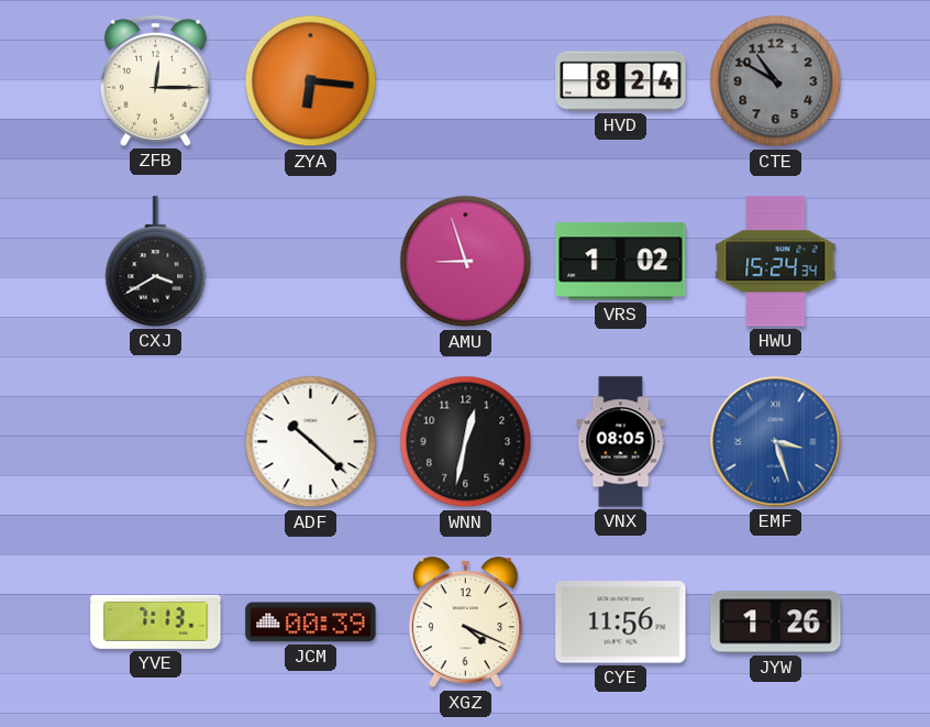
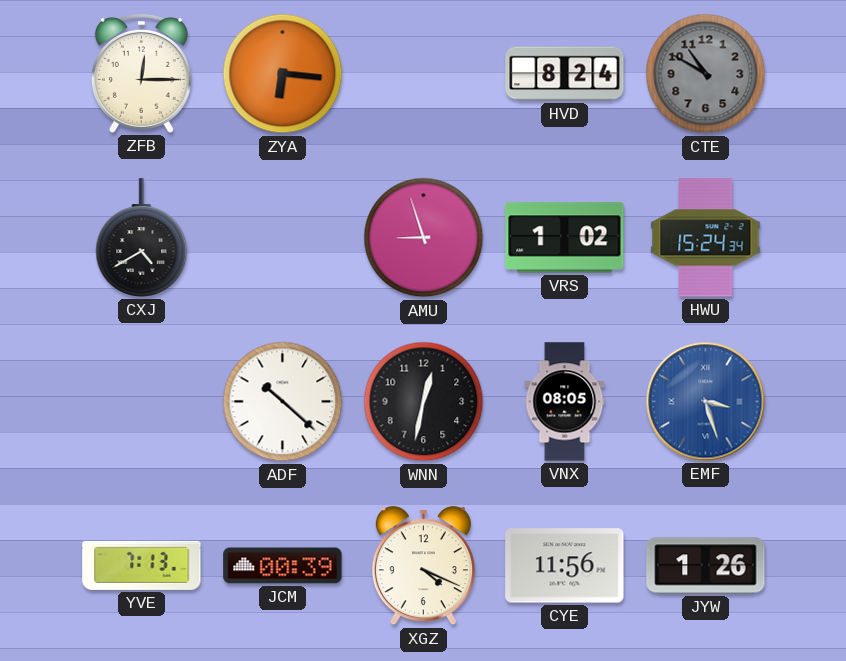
CXJ: 3:40 -> 4:40 (142, 238)
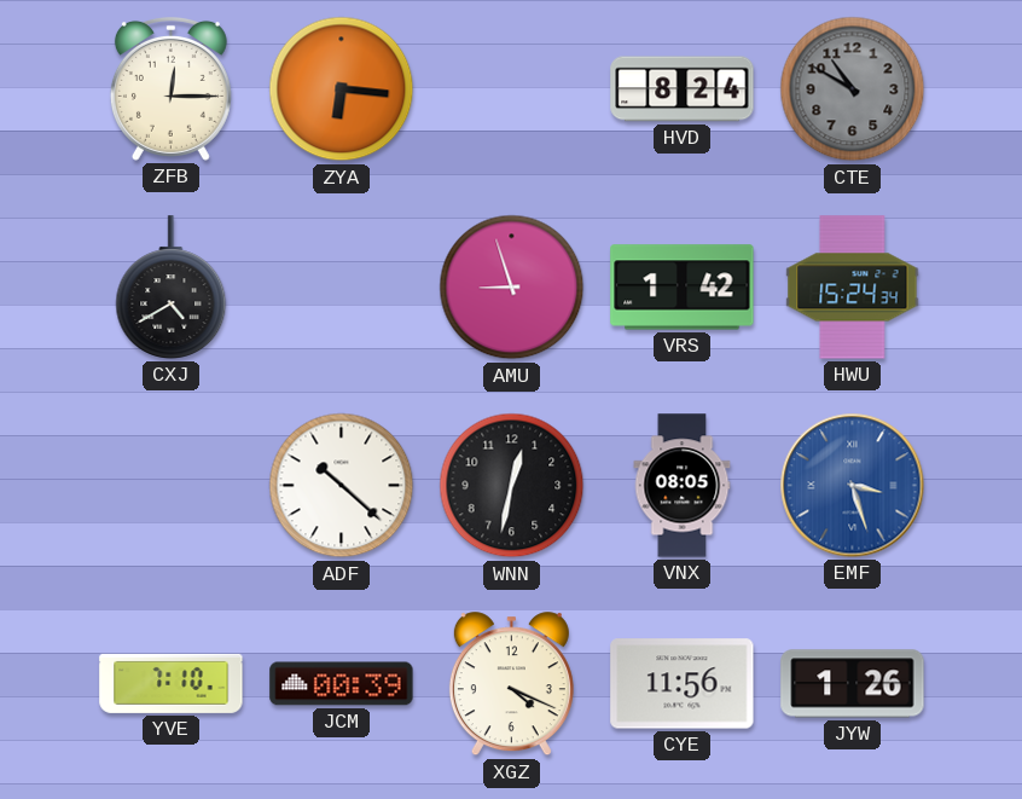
VRS: 1:02 -> 1:42 (683, 288)
YVE: 7:13 -> 7:10 (172, 683)
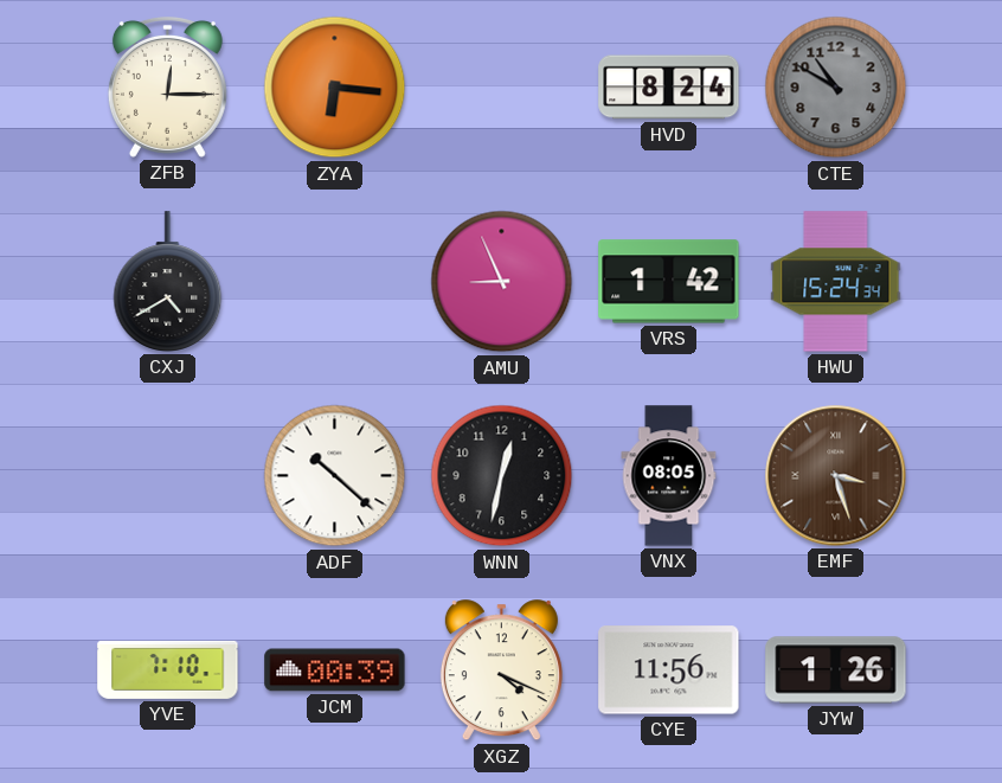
AMU: 8:57 -> 8:56 (502, 282)
EMF dial: blue -> brown (836, 476)
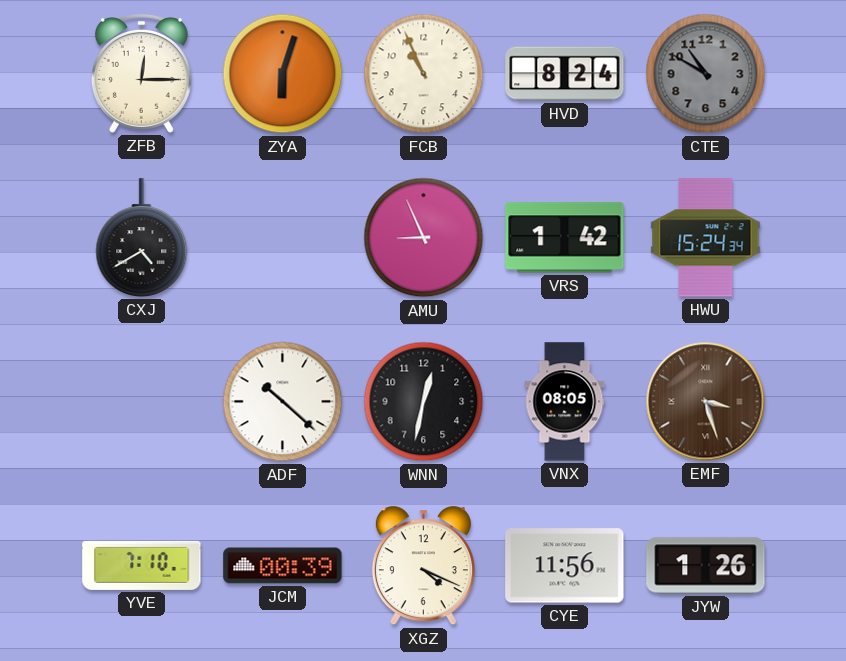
ZYA: 6:16 -> 6:03 (283, 74)
FCB: none -> 10:56 (424, 74)
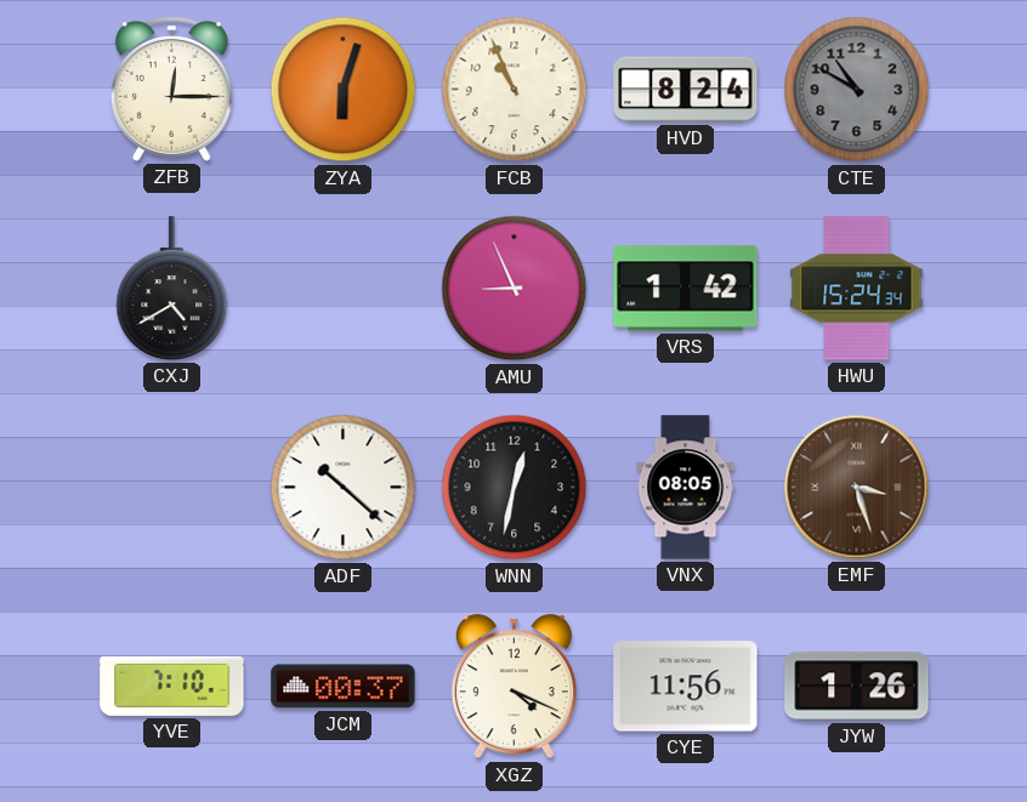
JCM: 00:39 -> 00:37 (344, 687)
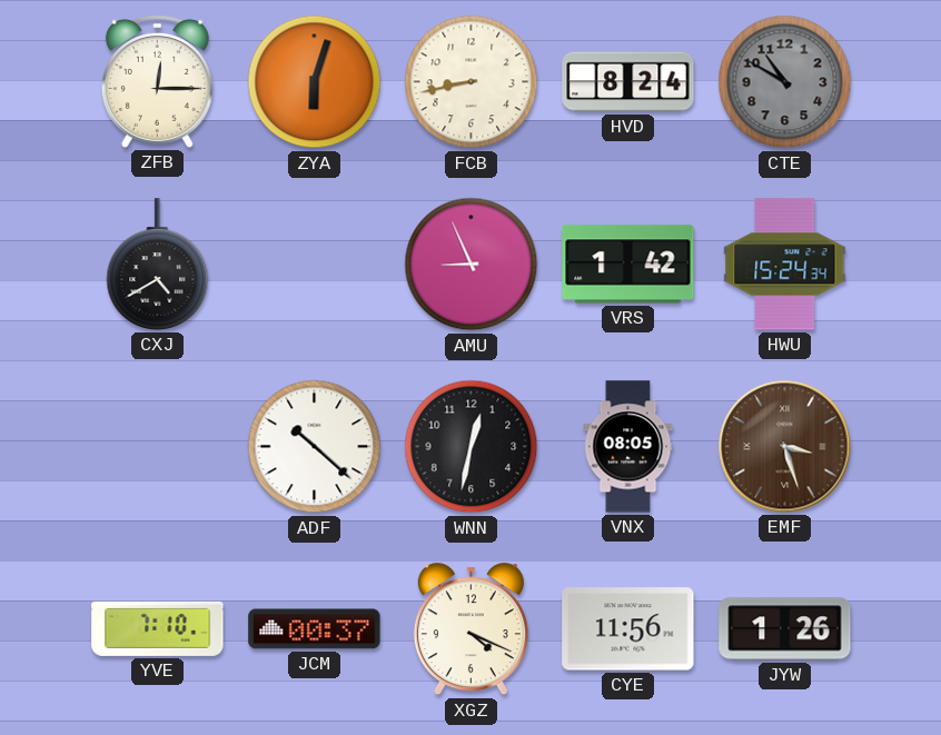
FCB: 10:56 -> 8:43 (472, 82)
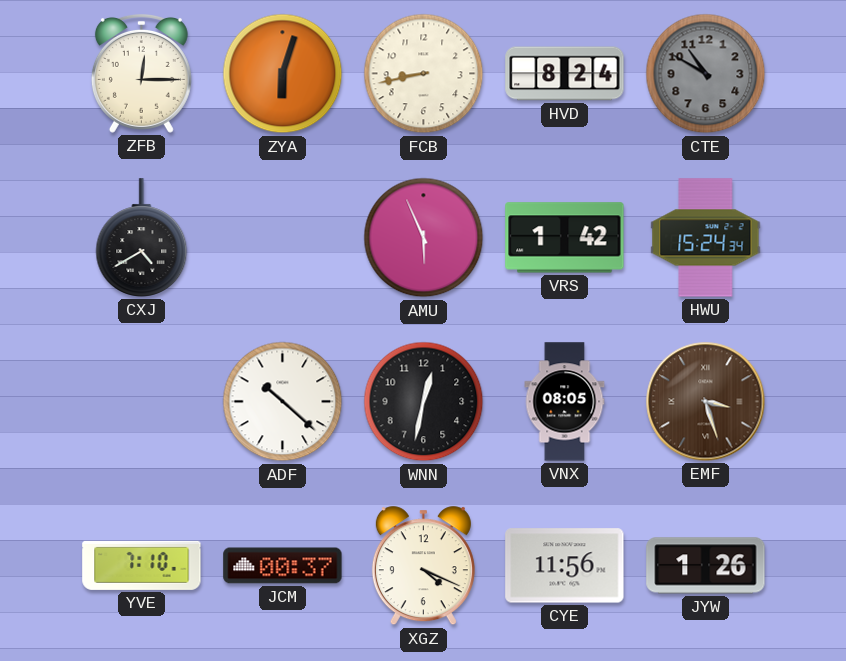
AMU: 8:56 -> 5:56 (424, 238)
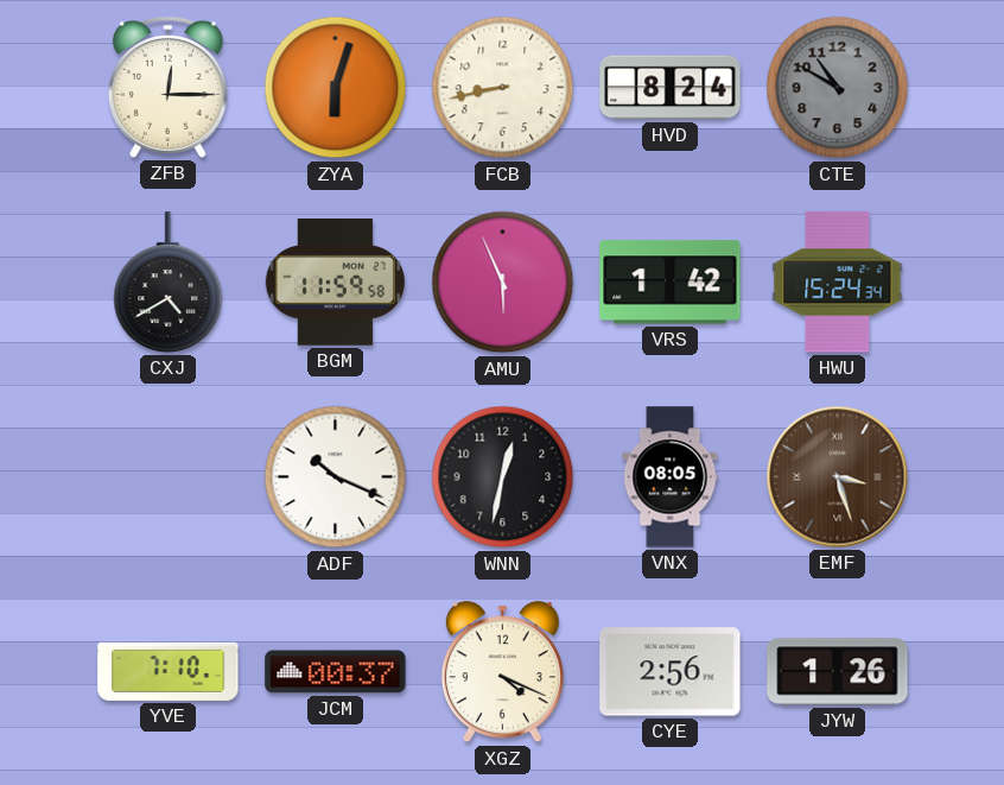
BGM: none -> 11:59 (335, 283)
ADF: 10:22 -> 10:19 (336, 477)
CYE: 11:56 -> 2:56 (671, 672)
